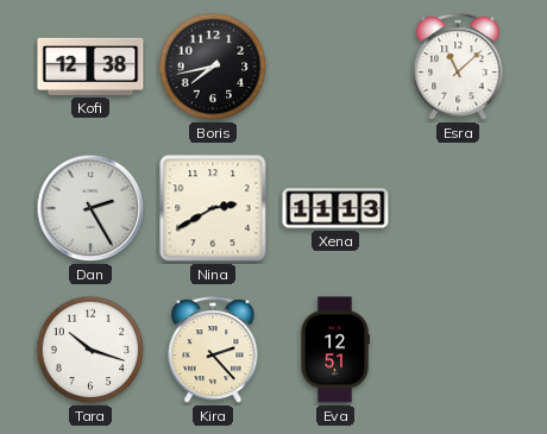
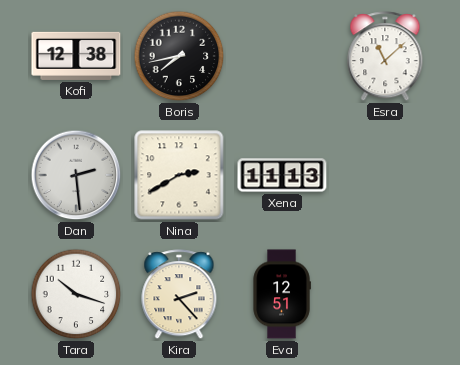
Dan: 2:25 -> 2:29 (76, 175)
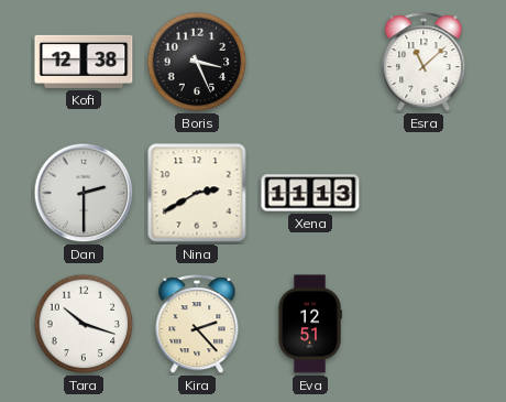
Boris: 7:43 -> 3:26 (197, 62)
Dan: 2:29 -> 2:30 (84, 193)
